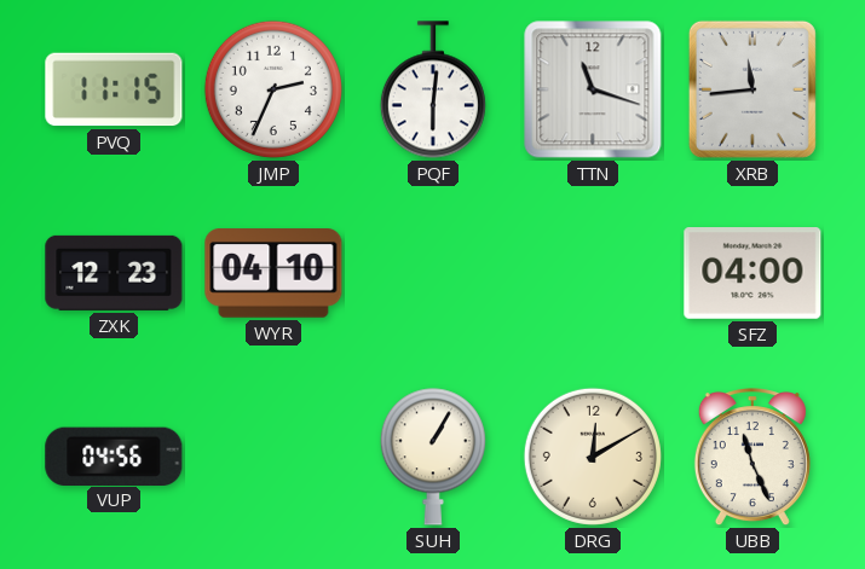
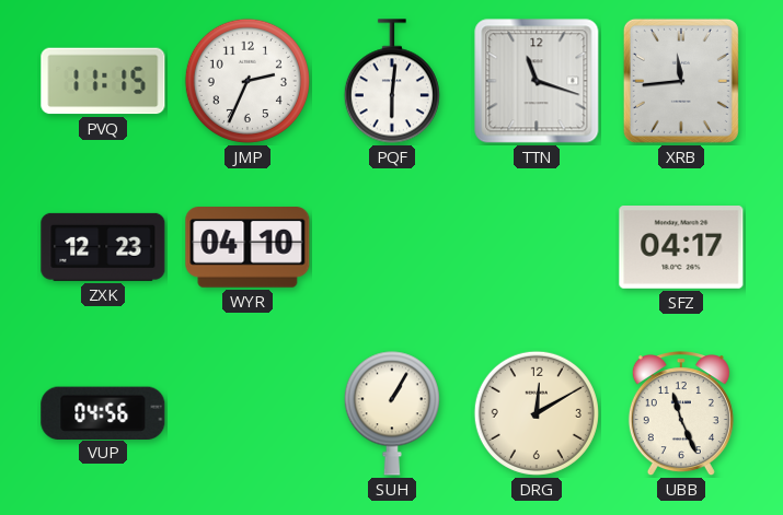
SFZ: 04:00 -> 04:17 (681, 248)
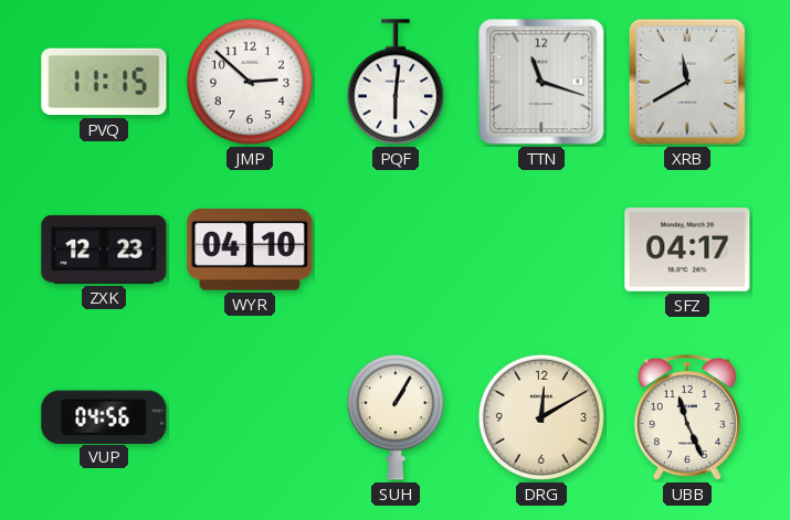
JMP: 2:34 -> 2:52 (250, 82)
XRB: 11:44 -> 11:40 (687, 82)
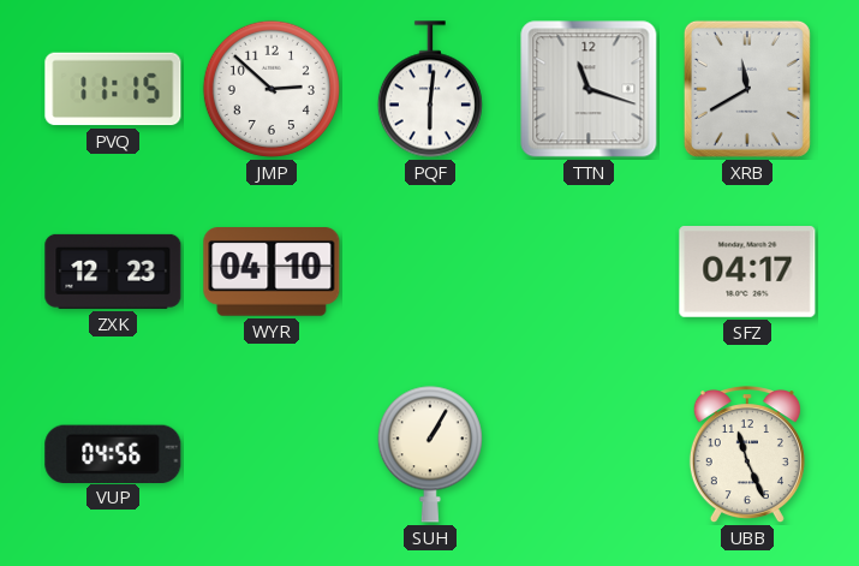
DRG: 12:10 -> none (541, 417)
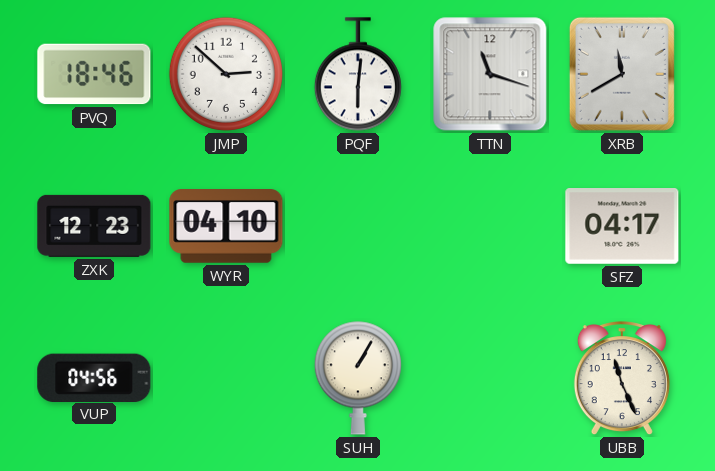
PVQ: 11:15 -> 18:46 (94, 74)
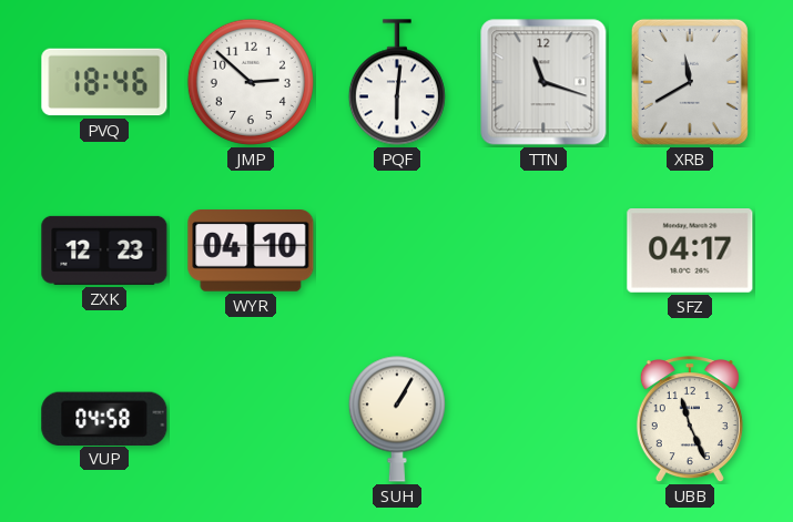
VUP: 04:56 -> 04:58 (104, 418)
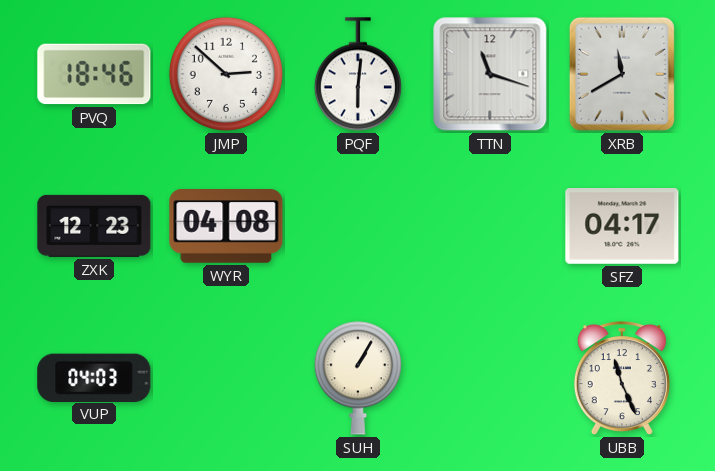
WYR: 04:10 -> 04:08 (226, 227)
VUP: 04:58 -> 04:03 (94, 377)
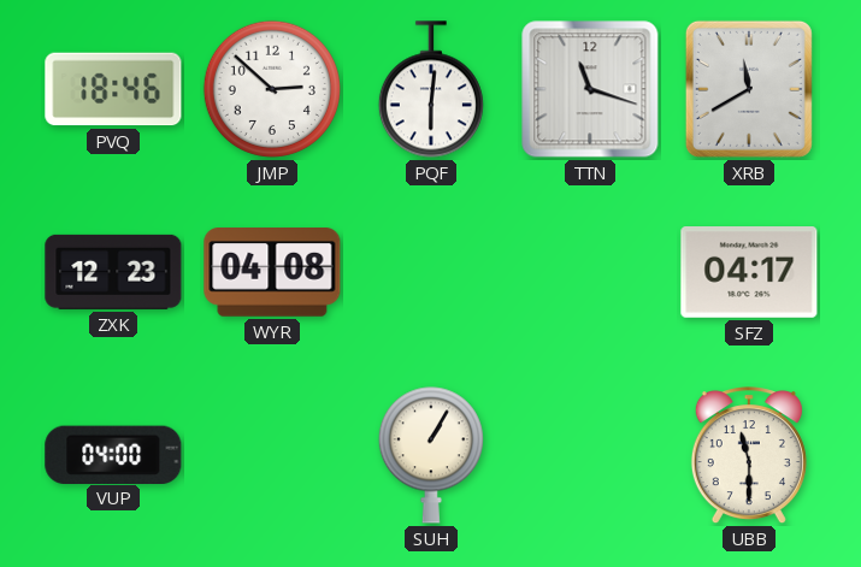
VUP: 04:03 -> 04:00 (113, 454)
UBB: 11:26 -> 11:30 (749, 456)
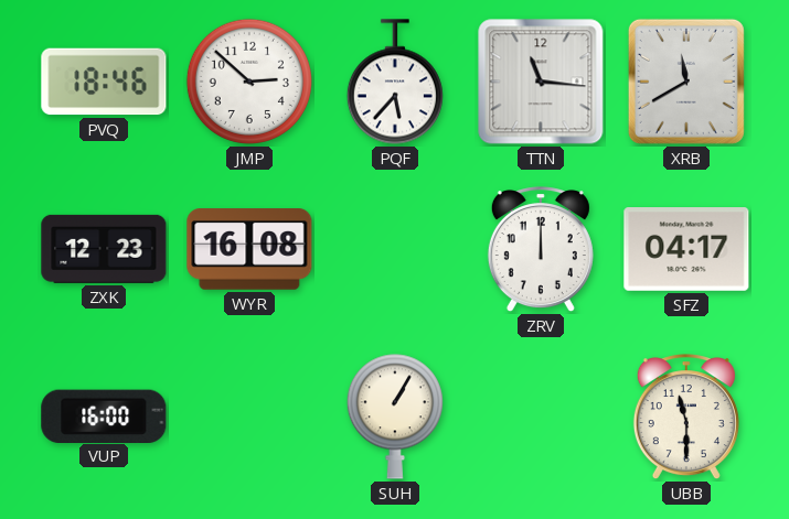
PQF: 6:01 -> 5:37 (395, 82)
TTN: 11:18 -> 11:16 (541, 82)
WYR: 04:08 -> 16:08 (249, 250)
ZRV: none -> 12:00 (541, 250)
VUP: 04:00 -> 16:00 (104, 415)
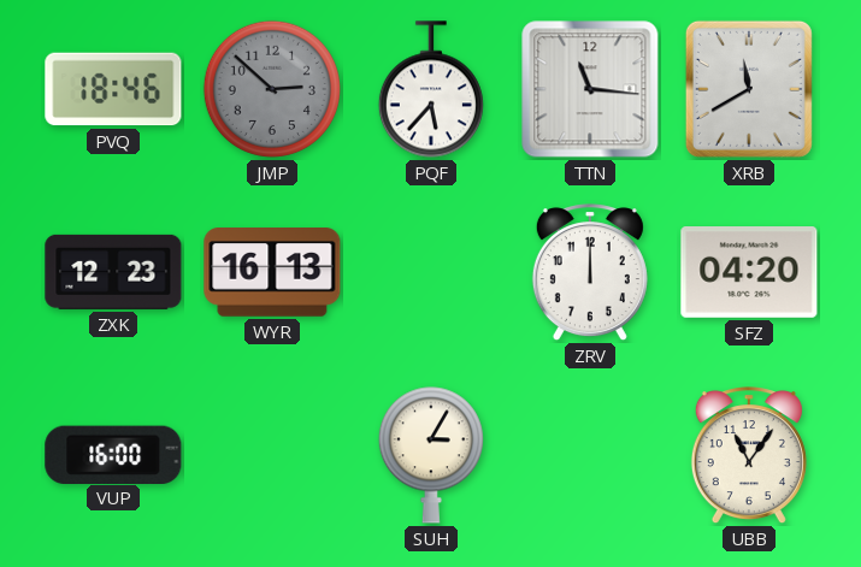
JMP dial: white -> grey (272, 89)
WYR: 16:08 -> 16:13 (272, 273)
SFZ: 04:17 -> 04:20 (749, 273)
SUH: 1:05 -> 3:05 (431, 455)
UBB: 11:30 -> 11:06 (749, 456)
